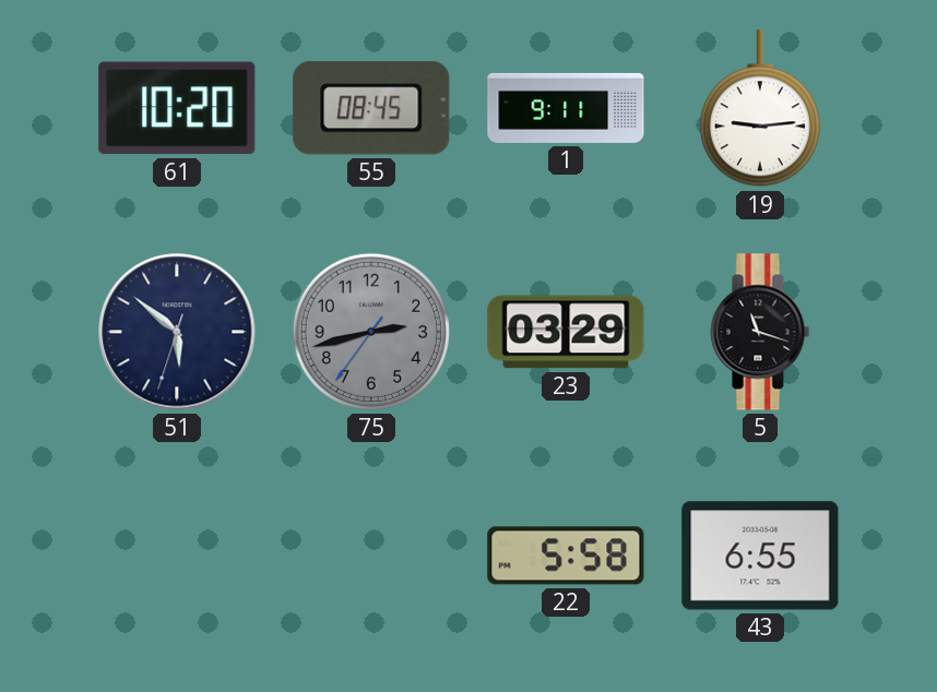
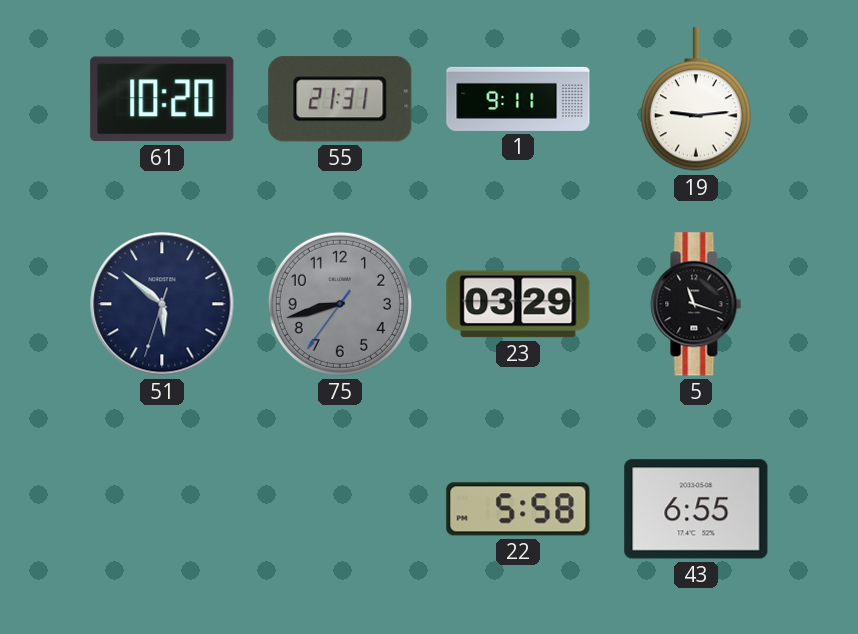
55: 08:45 -> 21:31 (340, 99)
75: 2:42 -> 8:42 (340, 304)
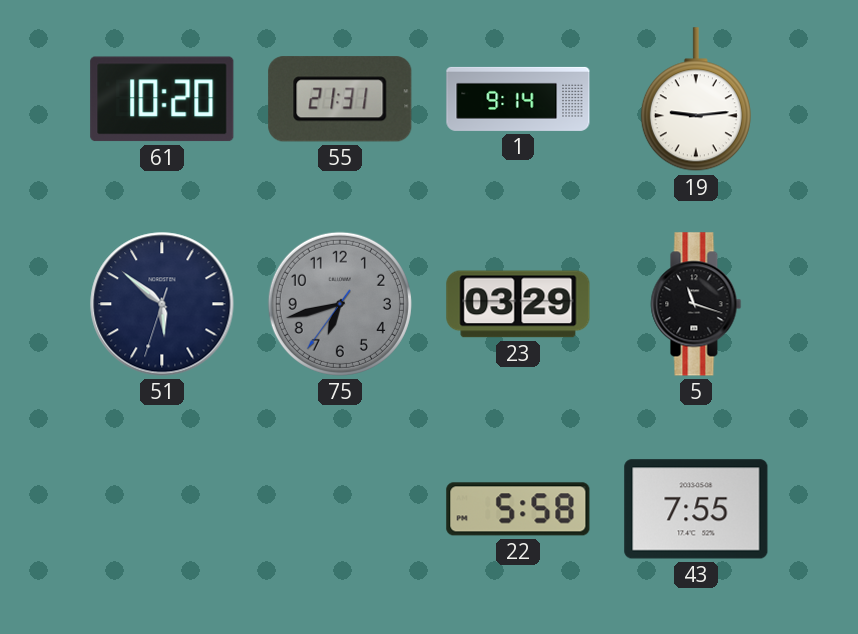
1: 9:11 -> 9:14 (518, 99)
75: 8:42 -> 6:42 (340, 304)
43: 6:55 -> 7:55 (696, 509)
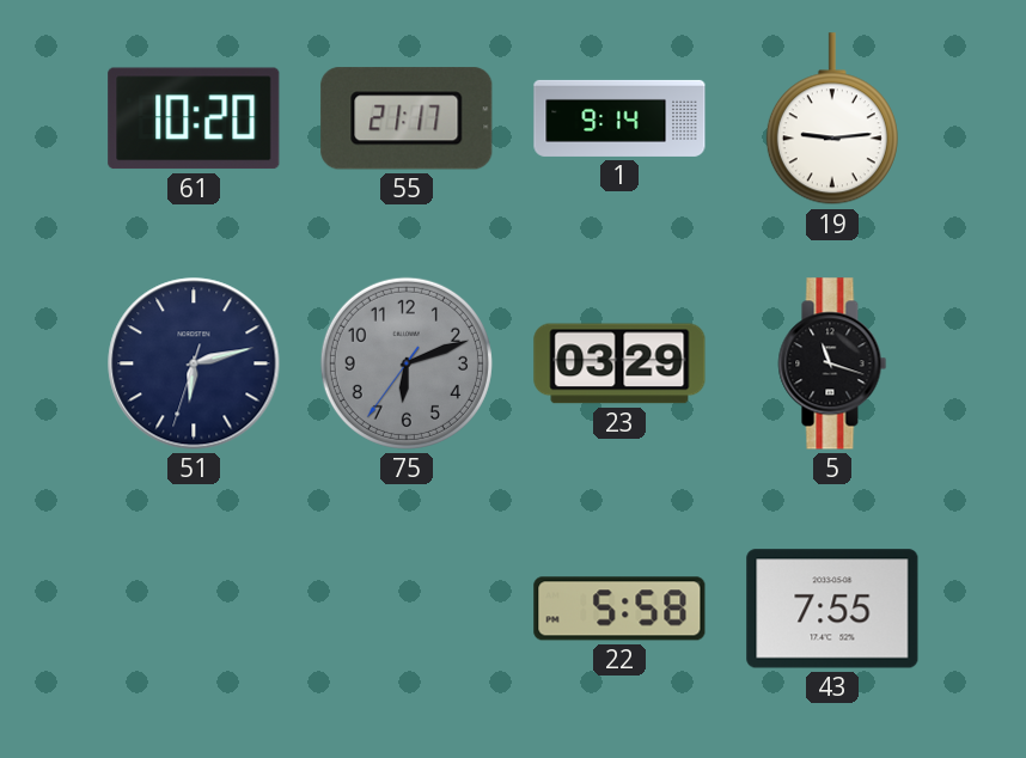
55: 21:31 -> 21:17 (407, 118)
51: 5:51 -> 6:12 (194, 363)
75: 6:42 -> 6:11 (407, 363)
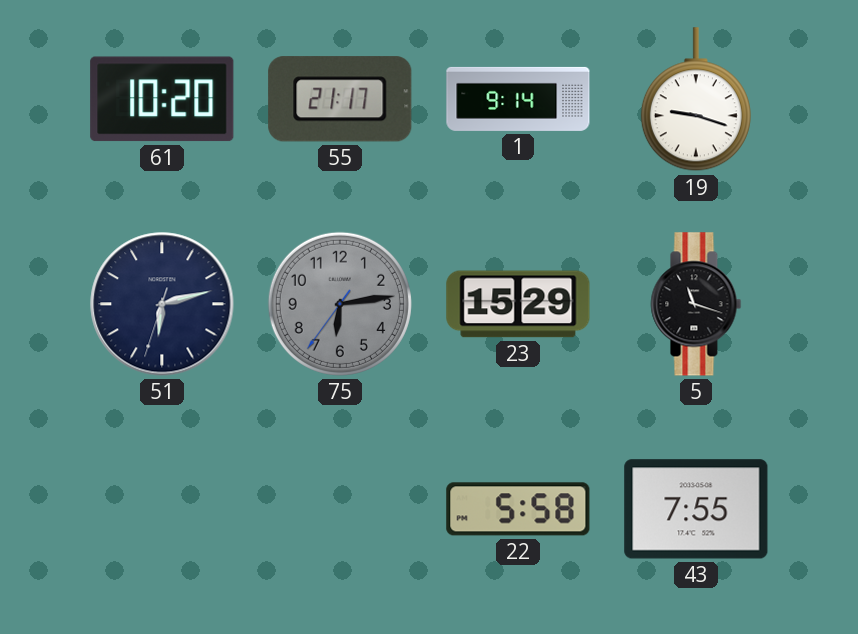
19: 9:14 -> 9:18 (696, 100)
75: 6:11 -> 6:13 (340, 304)
23: 03:29 -> 15:29 (518, 304)
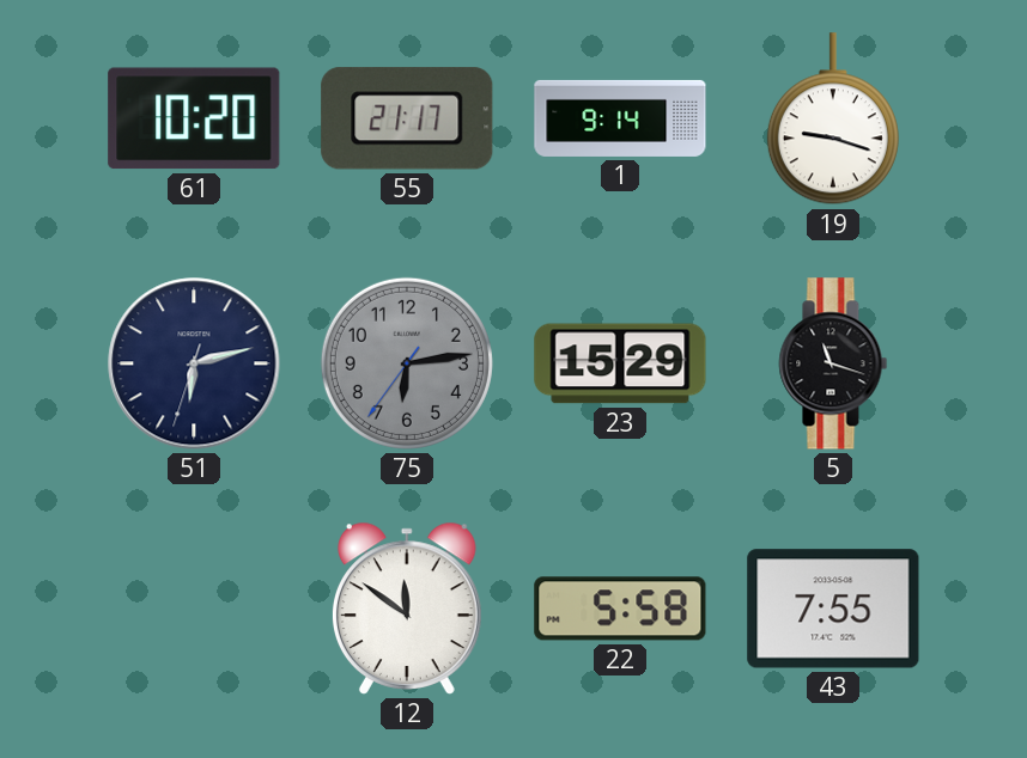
12: none -> 11:51 (407, 609)
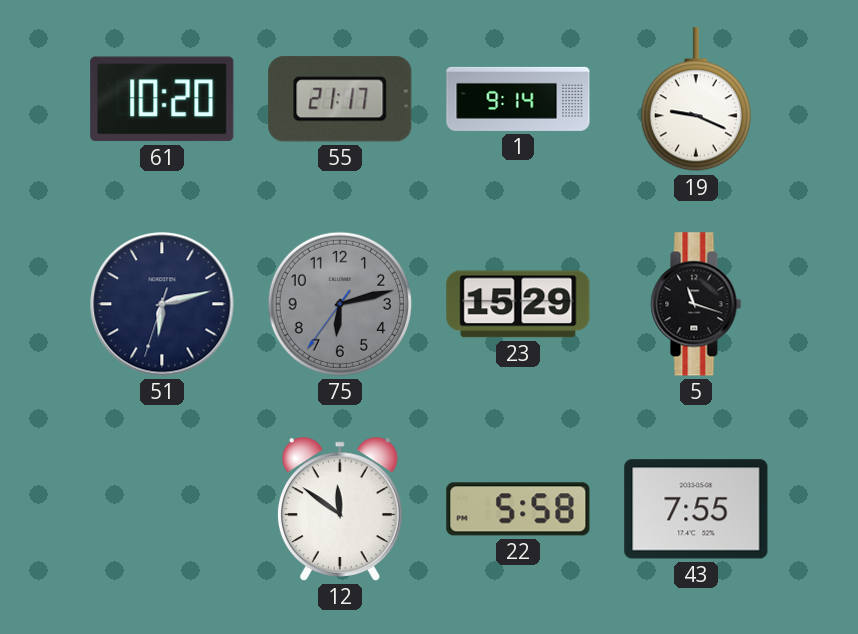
19: 9:18 -> 9:19 (696, 100)
75: 6:13 -> 6:12 (340, 304)
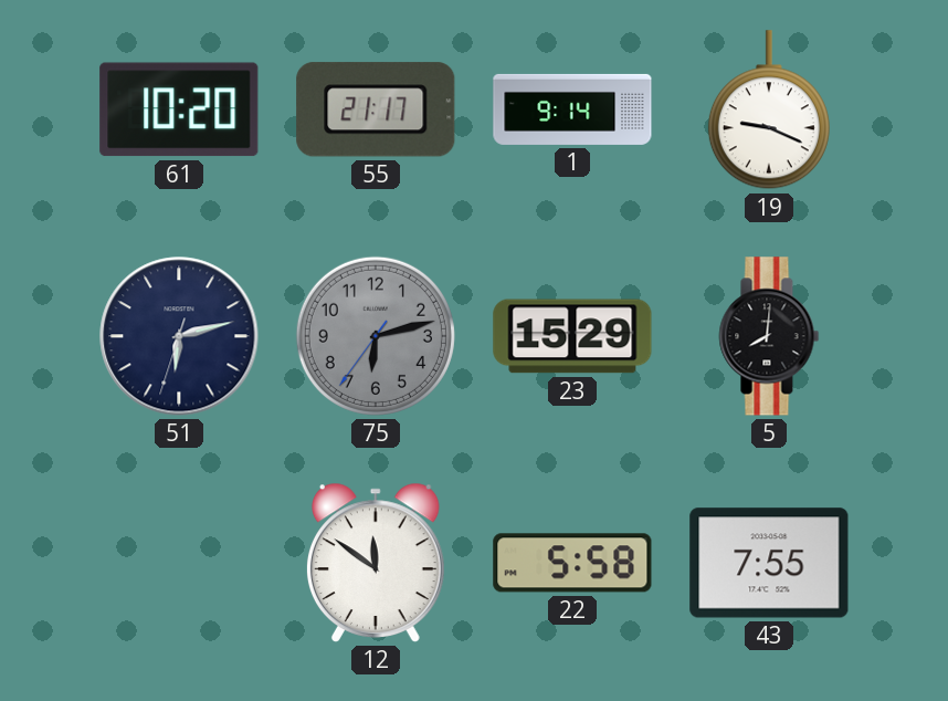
5: 11:18 -> 8:01 (769, 336)
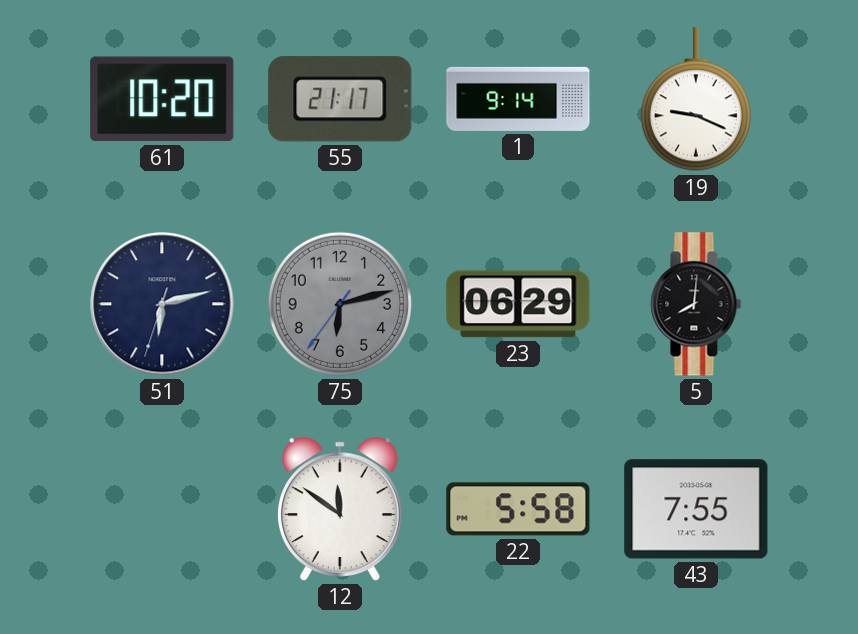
23: 15:29 -> 06:29 (518, 304)
